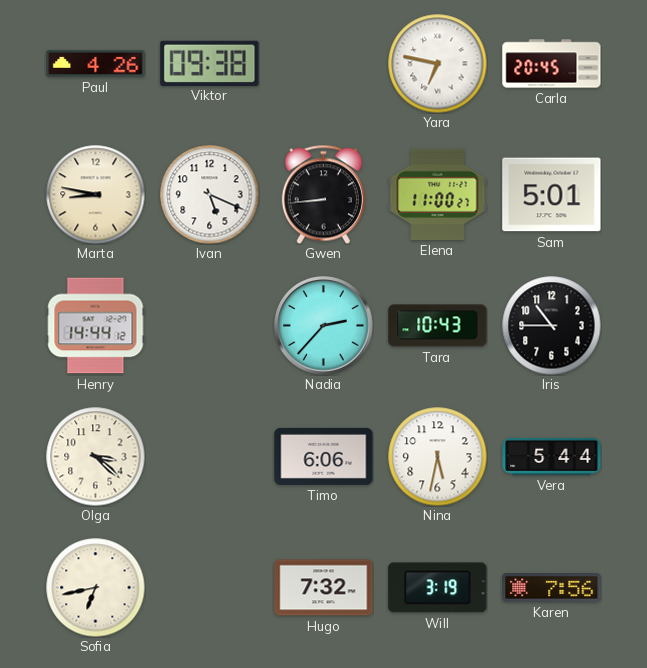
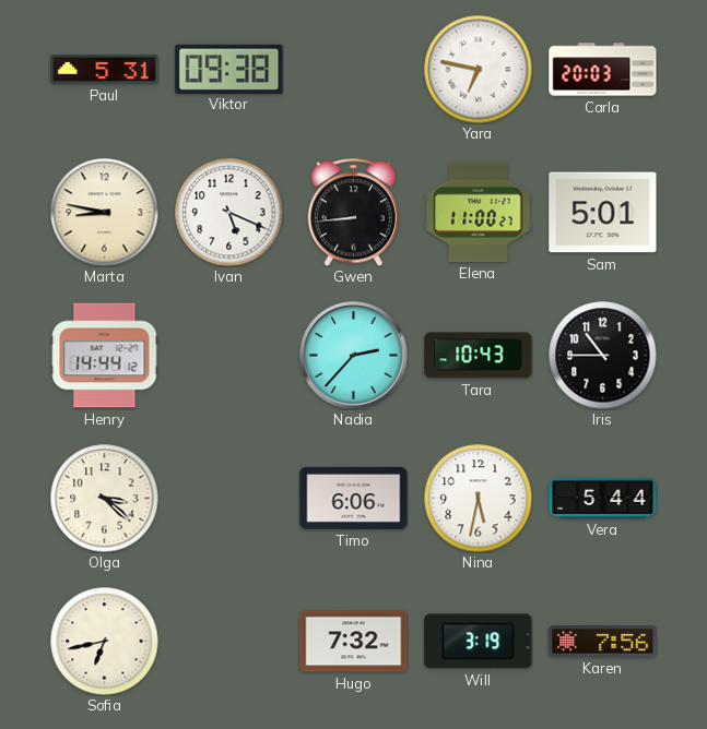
Paul: 4:26 -> 5:31 (105, 70)
Carla: 20:45 -> 20:03 (603, 70)
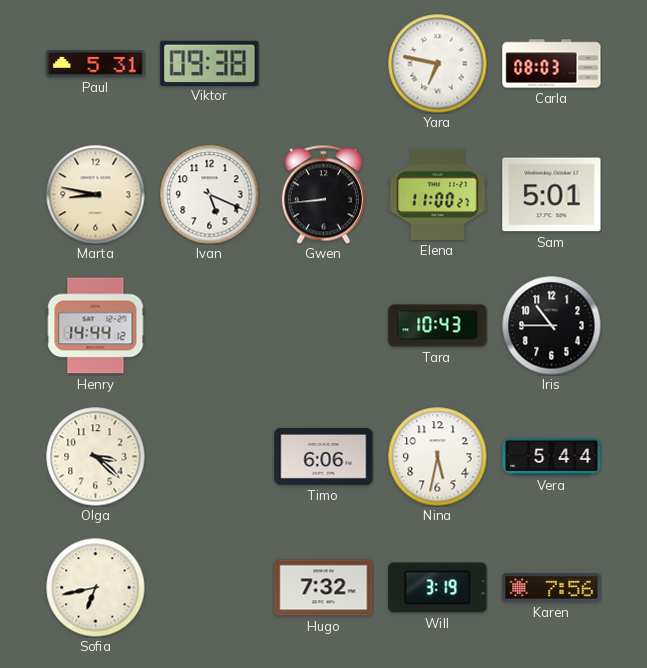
Carla: 20:03 -> 08:03 (552, 64)
Nadia: 2:37 -> none (354, 356)
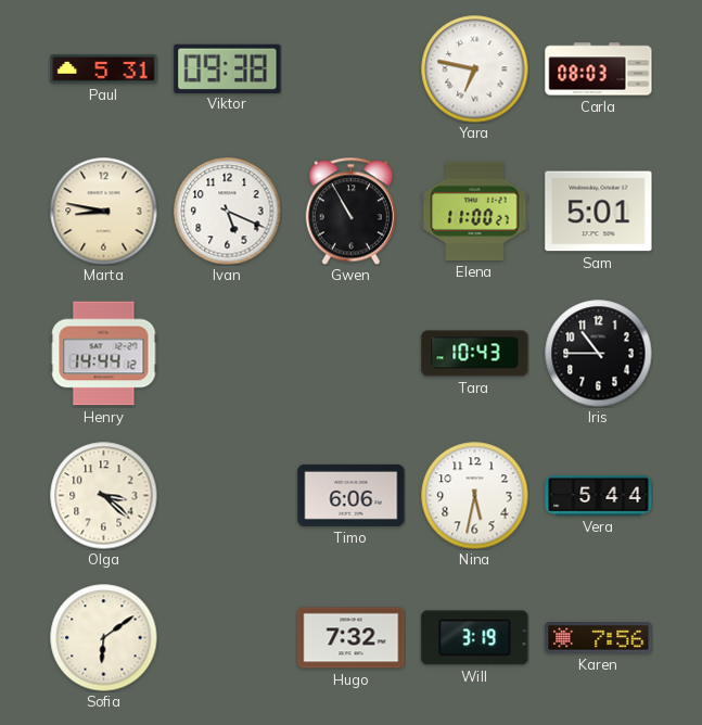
Gwen: 8:44 -> 10:55 (350, 211)
Sofia: 6:43 -> 6:09 (104, 638)
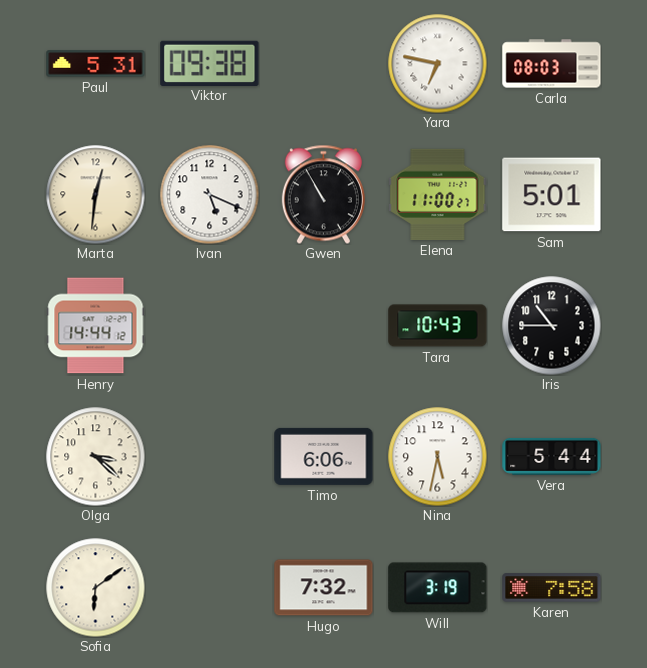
Marta: 8:47 -> 12:31 (96, 195)
Karen: 7:56 -> 7:58 (552, 588)
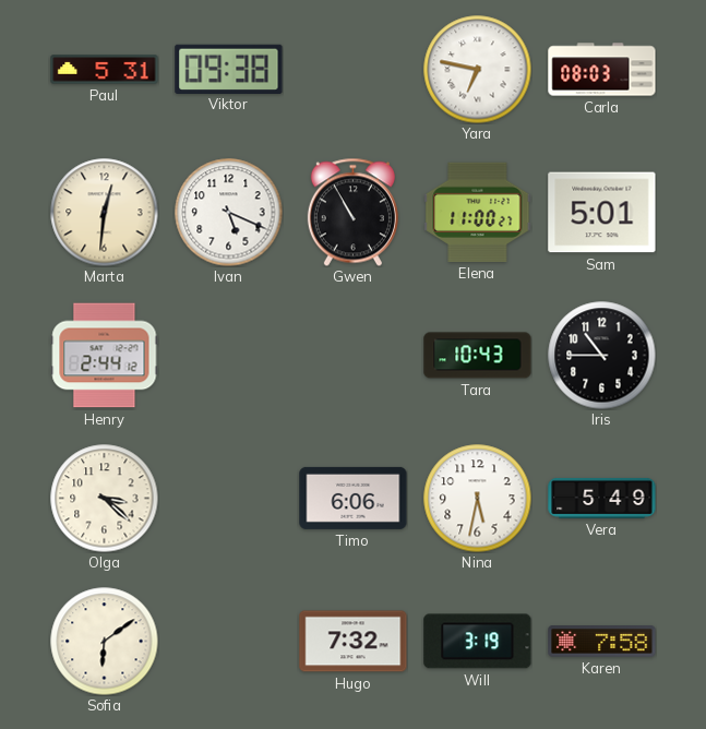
Henry: 14:44 -> 2:44 (105, 356)
Vera: 5:44 -> 5:49 (602, 498)
